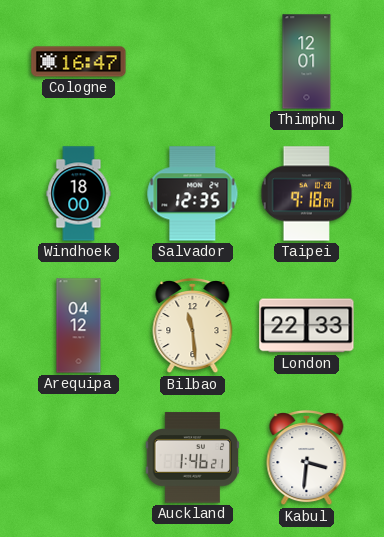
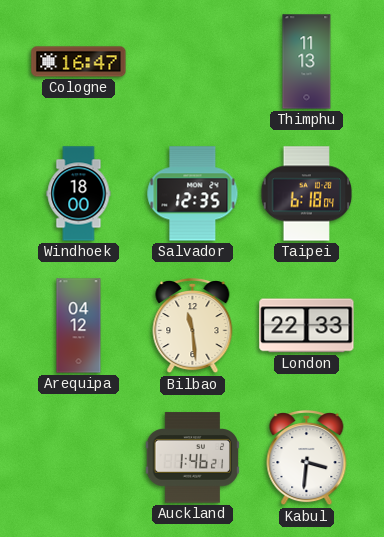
Thimphu: 12:01 -> 11:13 (307, 62)
Taipei: 9:18 -> 6:18 (307, 194)
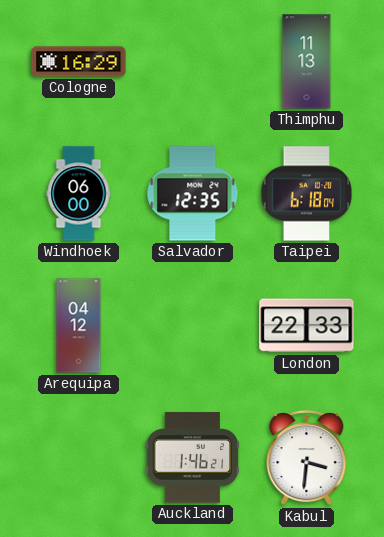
Cologne: 16:47 -> 16:29 (79, 62)
Windhoek: 18:00 -> 06:00 (79, 194)
Bilbao: 11:29 -> none (193, 327)
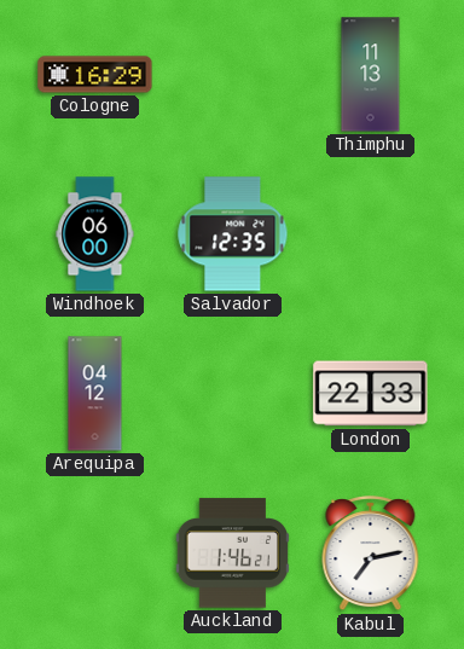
Taipei: 6:18 -> none (307, 194)
Kabul: 3:31 -> 7:13 (371, 555)
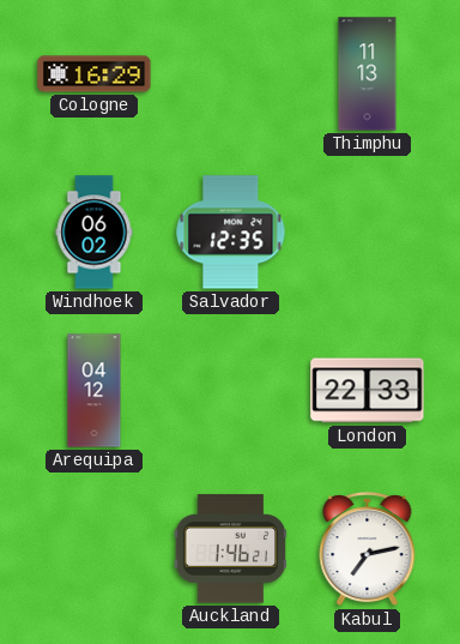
Windhoek: 06:00 -> 06:02 (95, 233)
